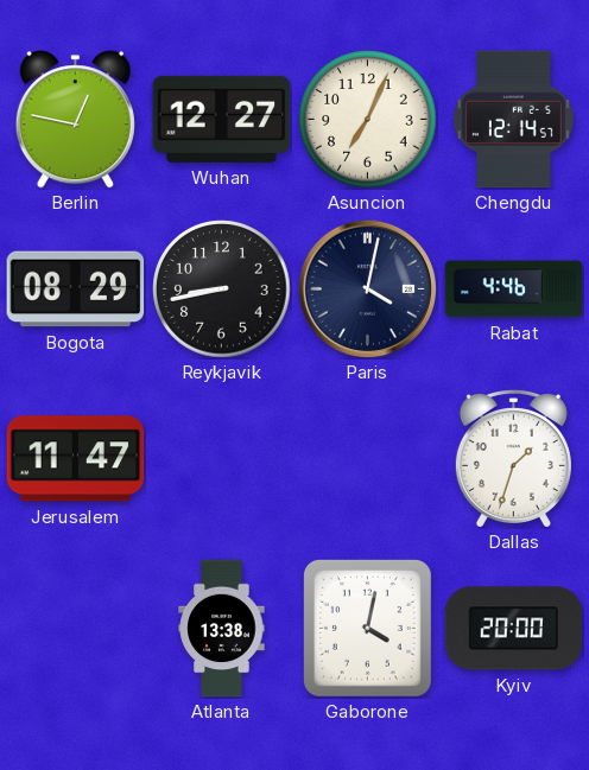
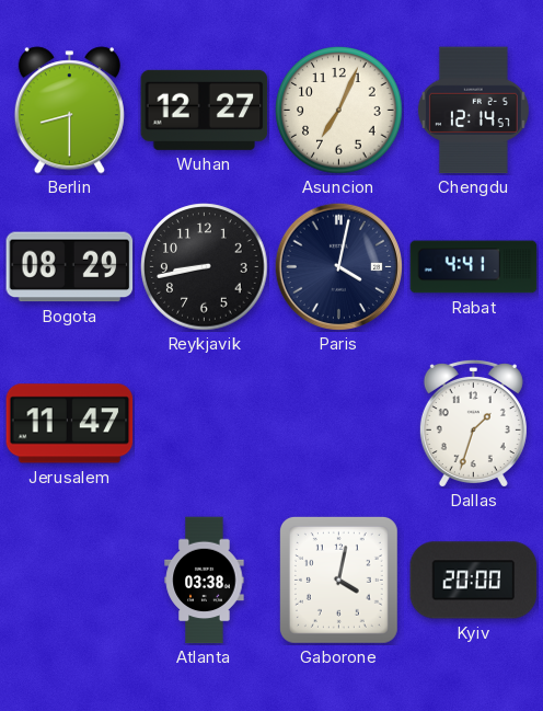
Berlin: 12:47 -> 8:30 (69, 111)
Rabat: 4:46 -> 4:41 (474, 267)
Atlanta: 13:38 -> 03:38 (205, 581)
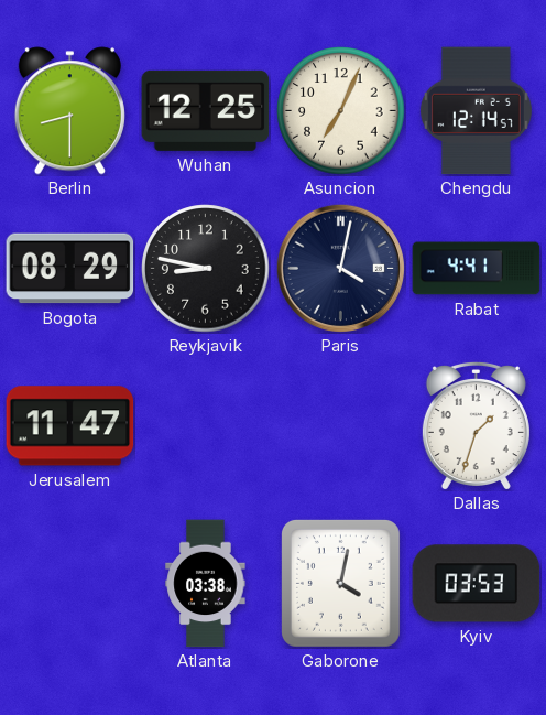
Wuhan: 12:27 -> 12:25 (206, 110)
Reykjavik: 8:43 -> 8:47 (206, 269)
Kyiv: 20:00 -> 03:53 (477, 584)
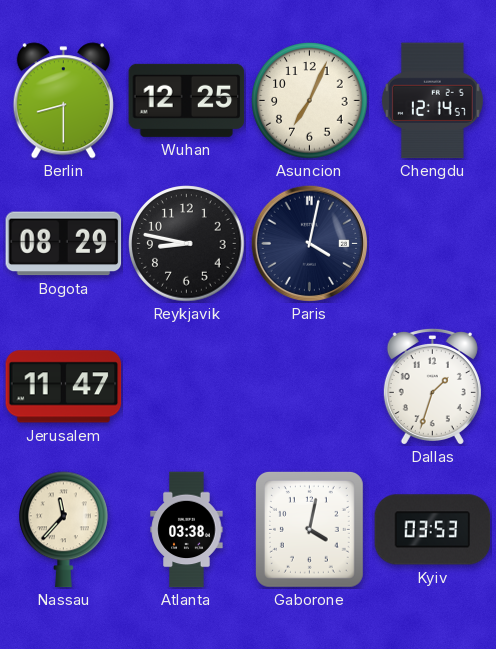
Rabat: 4:41 -> none (477, 269)
Nassau: none -> 11:37 (64, 530)
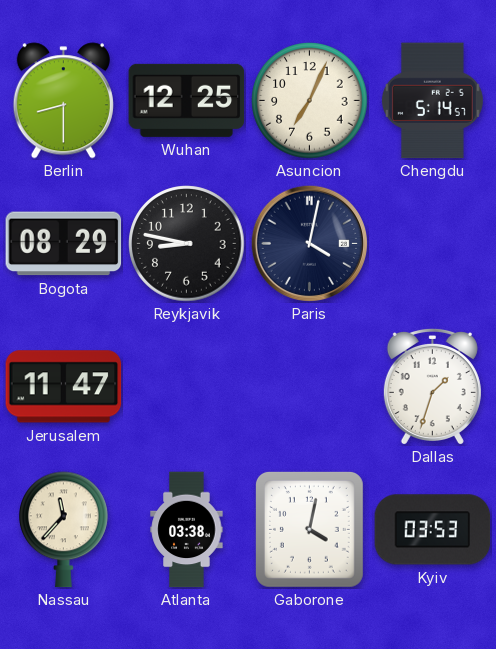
Chengdu: 12:14 -> 5:14 (432, 101)
